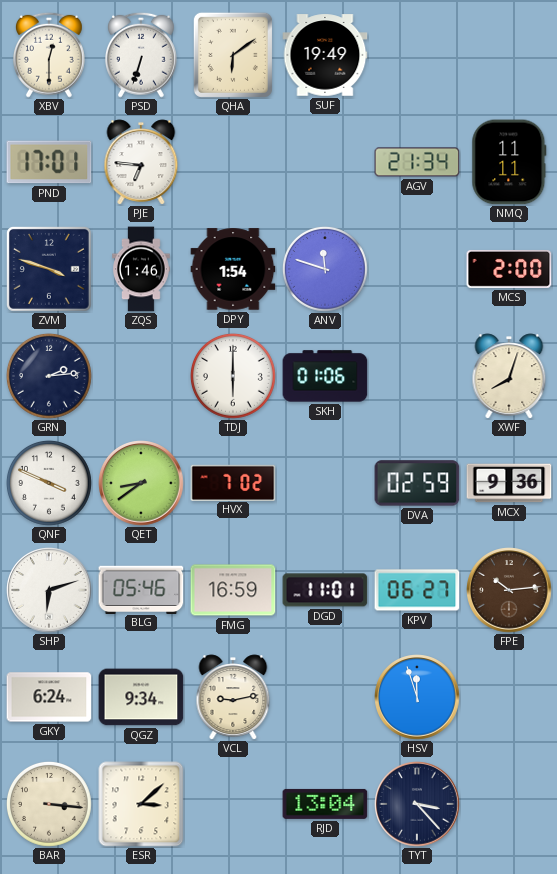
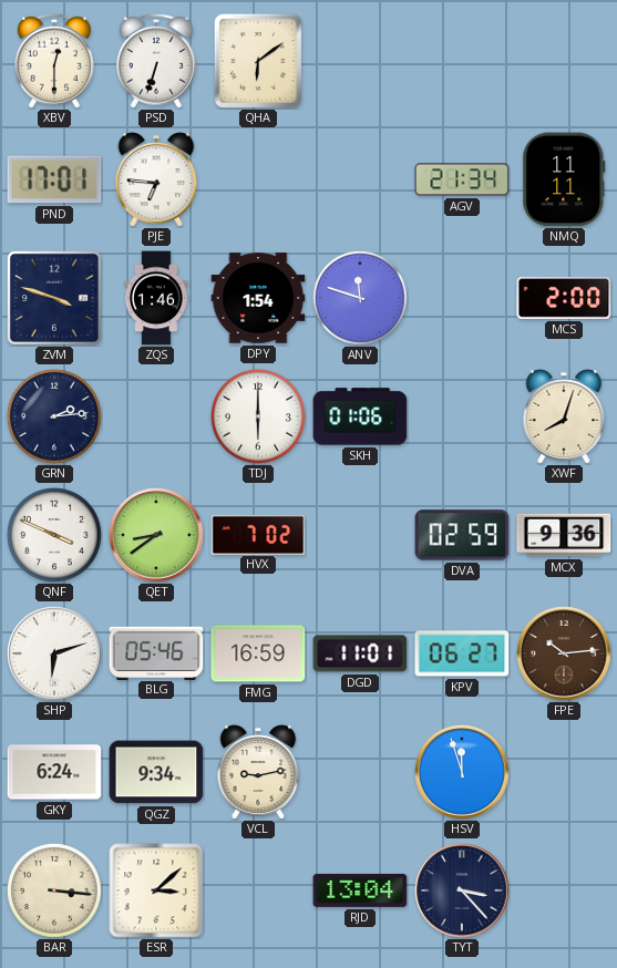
SUF: 19:49 -> none (325, 55)
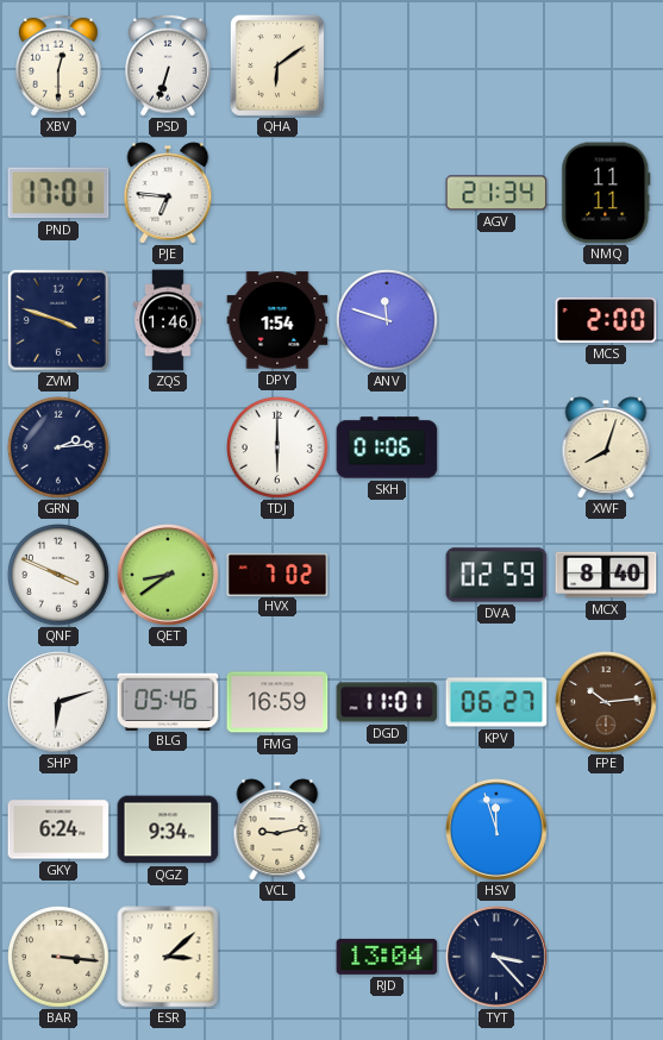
MCX: 9:36 -> 8:40 (606, 575)
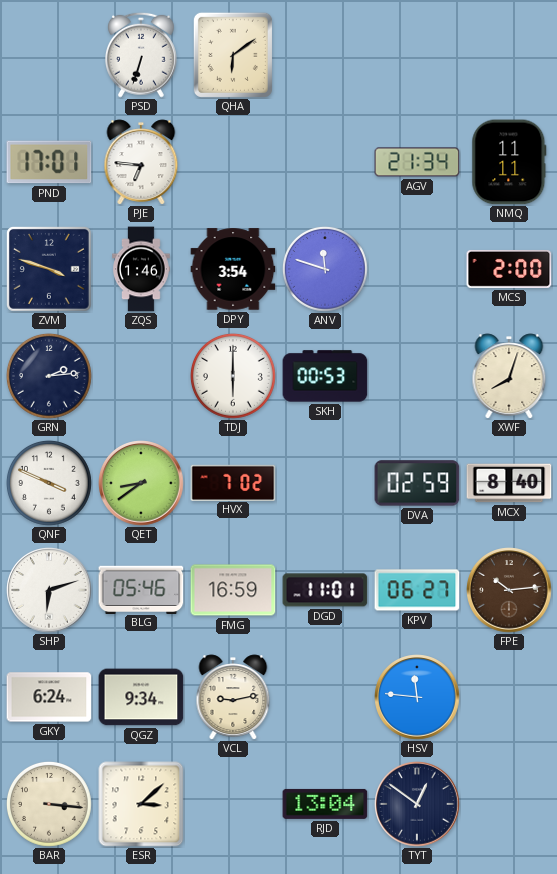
XBV: 12:30 -> none (60, 65)
DPY: 1:54 -> 3:54 (233, 269)
SKH: 01:06 -> 00:53 (325, 376)
HSV: 11:57 -> 11:46 (417, 697)
TYT: 3:23 -> 12:51 (417, 804)
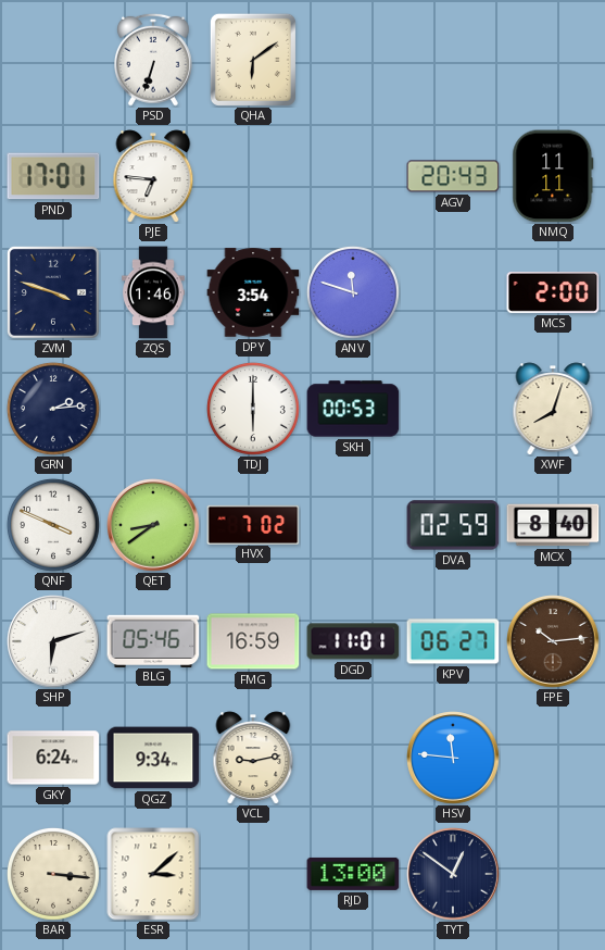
AGV: 21:34 -> 20:43 (453, 176)
RJD: 13:04 -> 13:00 (353, 874)
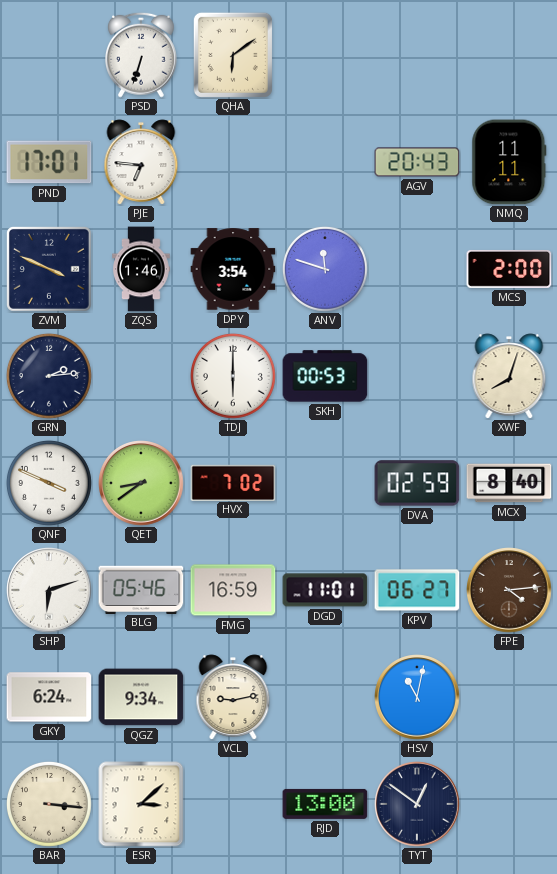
ZVM: 3:48 -> 3:49 (49, 269)
FPE: 10:14 -> 4:14 (509, 590)
HSV: 11:46 -> 11:02 (417, 697)
